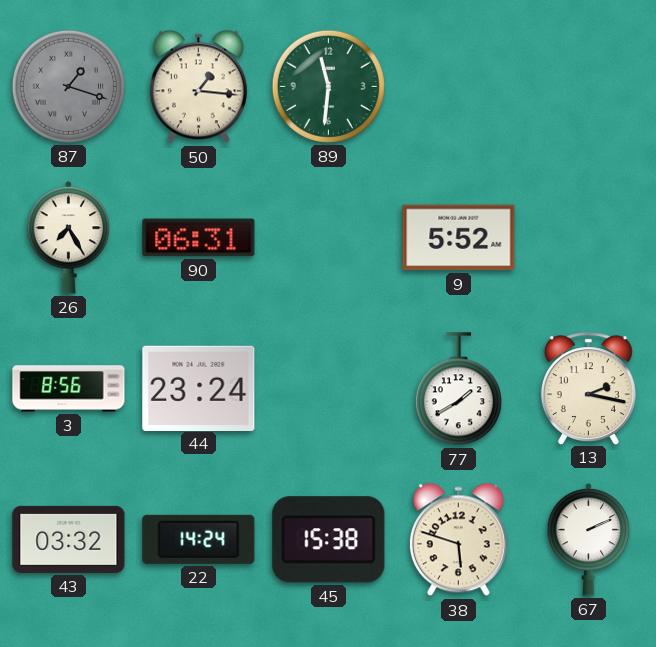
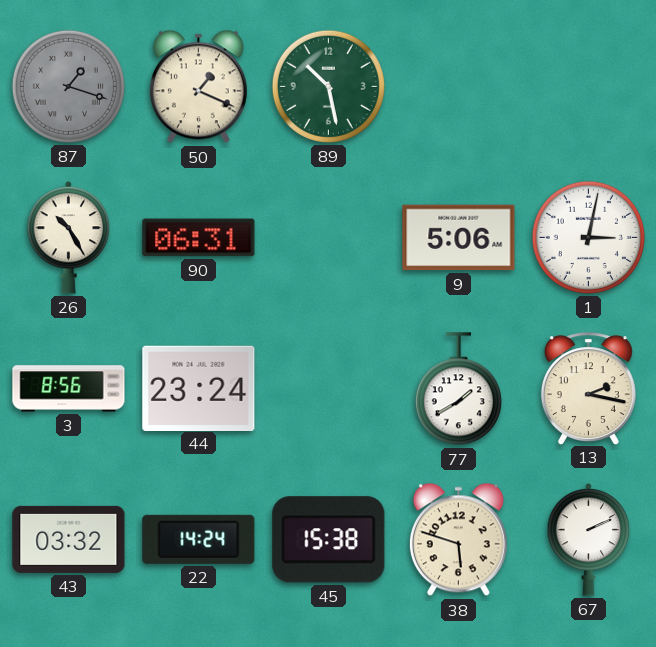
50: 1:16 -> 1:19 (198, 87)
89: 11:31 -> 10:28 (328, 86)
26: 7:25 -> 10:25 (69, 237)
9: 5:52 -> 5:06 (459, 238)
1: none -> 3:02 (588, 237)
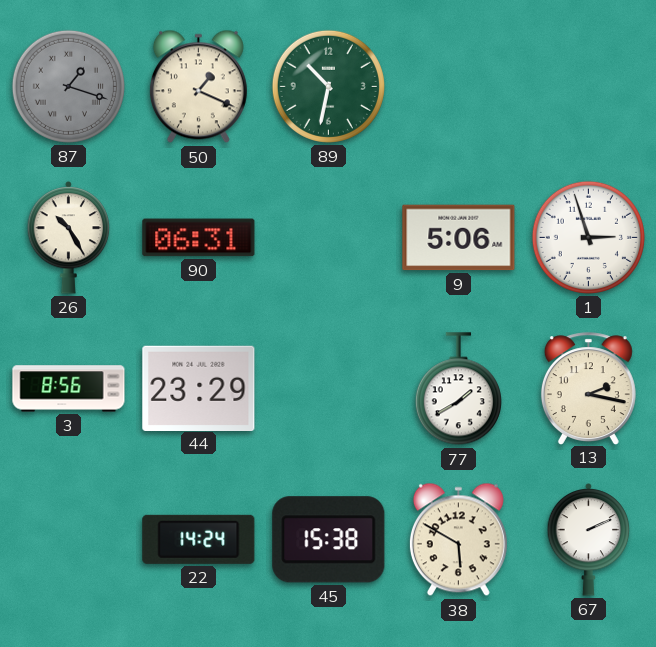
89: 10:28 -> 10:32 (328, 86)
1: 3:02 -> 2:57 (588, 237)
44: 23:24 -> 23:29 (199, 388)
43: 03:32 -> none (69, 539)
38: 5:48 -> 5:50 (458, 540)
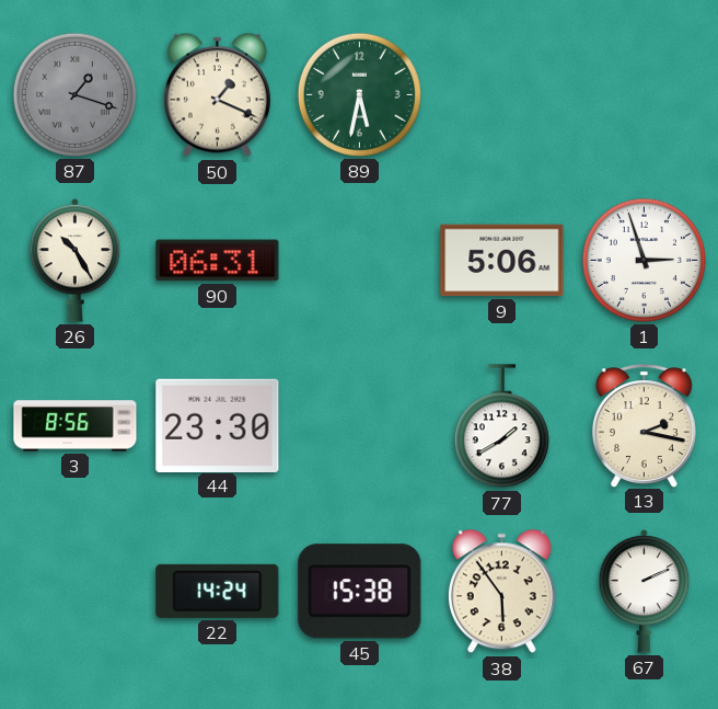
89: 10:32 -> 5:32 (359, 94)
44: 23:29 -> 23:30 (218, 425)
38: 5:50 -> 5:54 (501, 592)
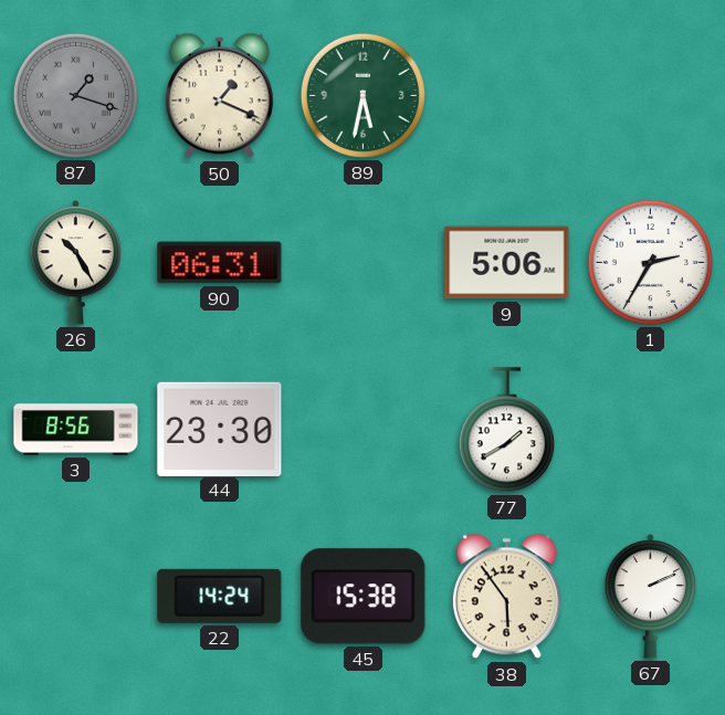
1: 2:57 -> 2:35 (650, 262)
13: 2:17 -> none (644, 425)
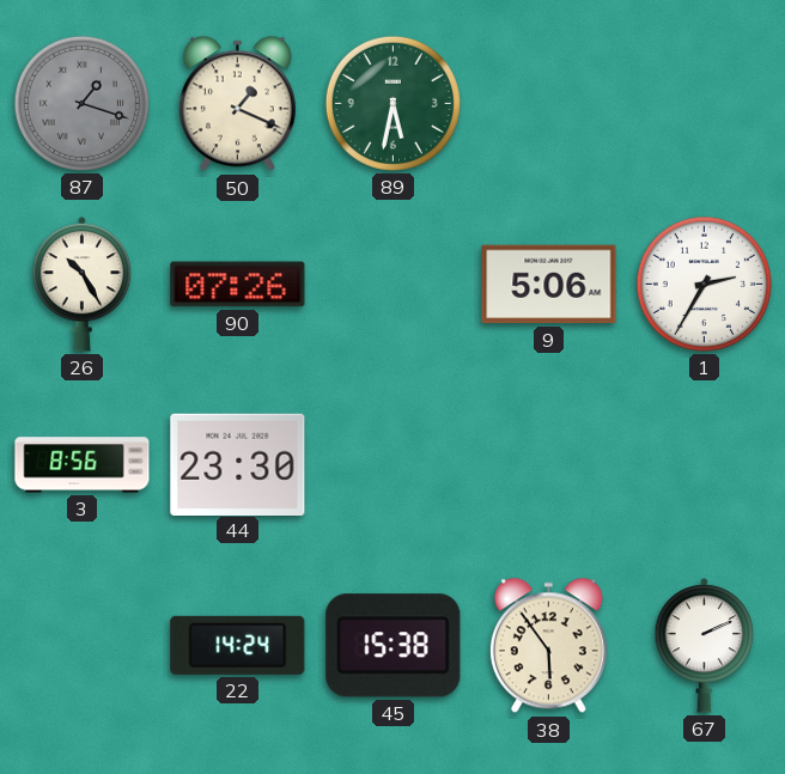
90: 06:31 -> 07:26 (238, 285)
77: 1:40 -> none (506, 430)
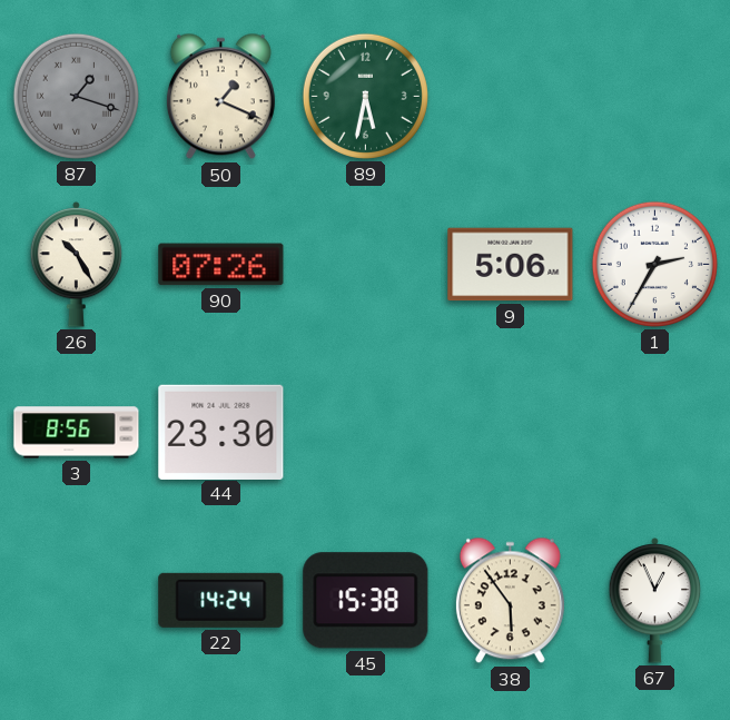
67: 2:11 -> 12:56 (655, 600)
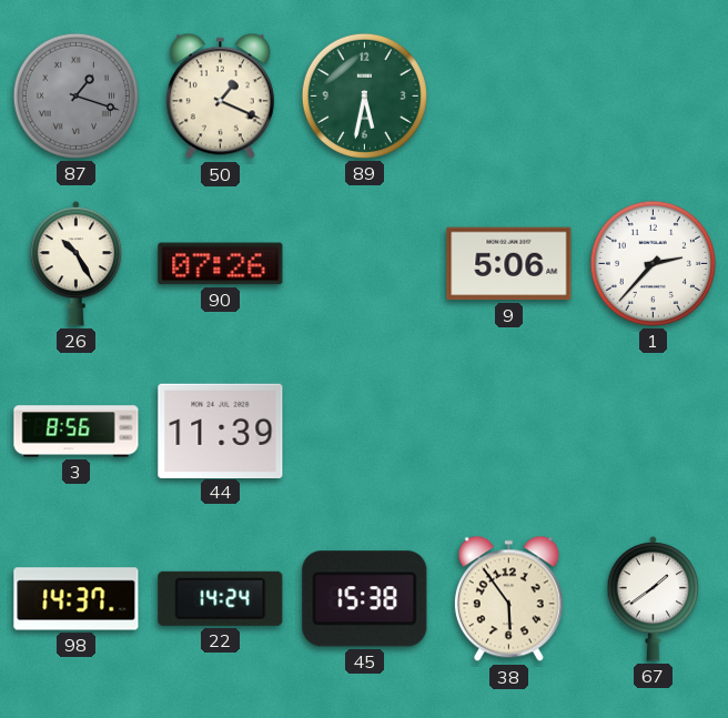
1: 2:35 -> 2:37 (653, 263)
44: 23:30 -> 11:39 (221, 431)
98: none -> 14:37 (77, 599)
67: 12:56 -> 1:39 (654, 598)
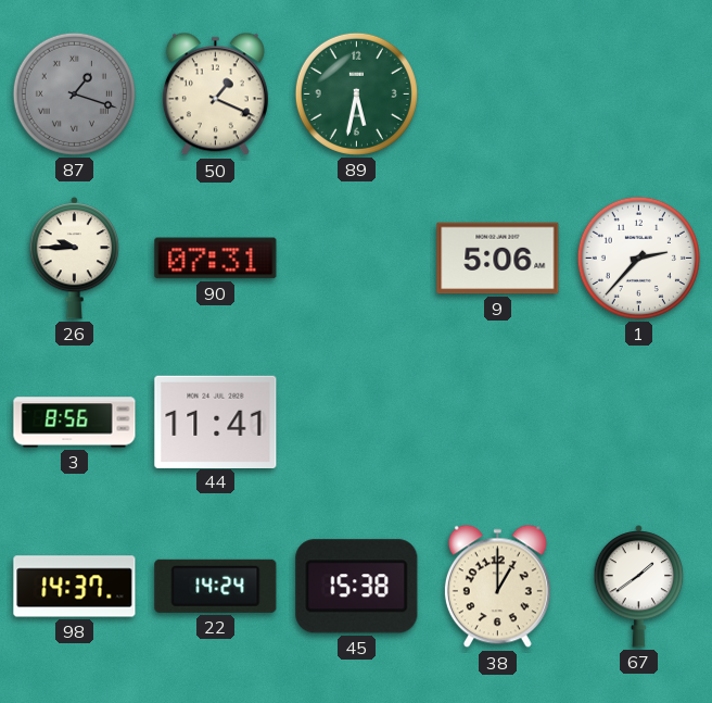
26: 10:25 -> 9:45 (75, 258)
90: 07:26 -> 07:31 (216, 259)
44: 11:39 -> 11:41 (216, 422)
38: 5:54 -> 1:00 (497, 587)
